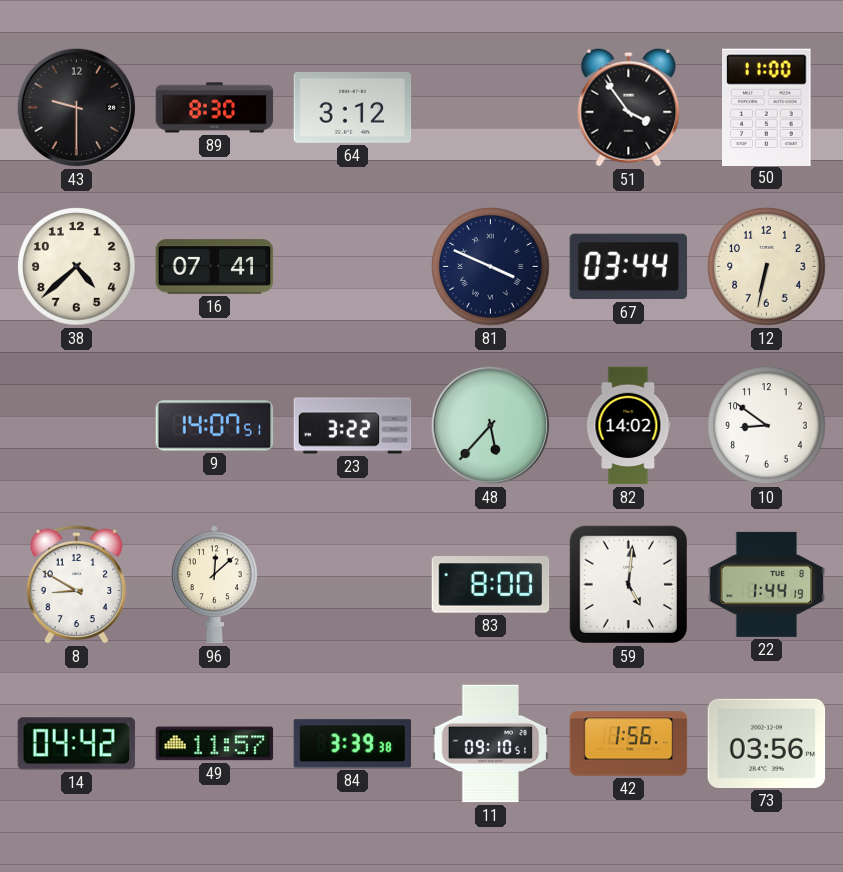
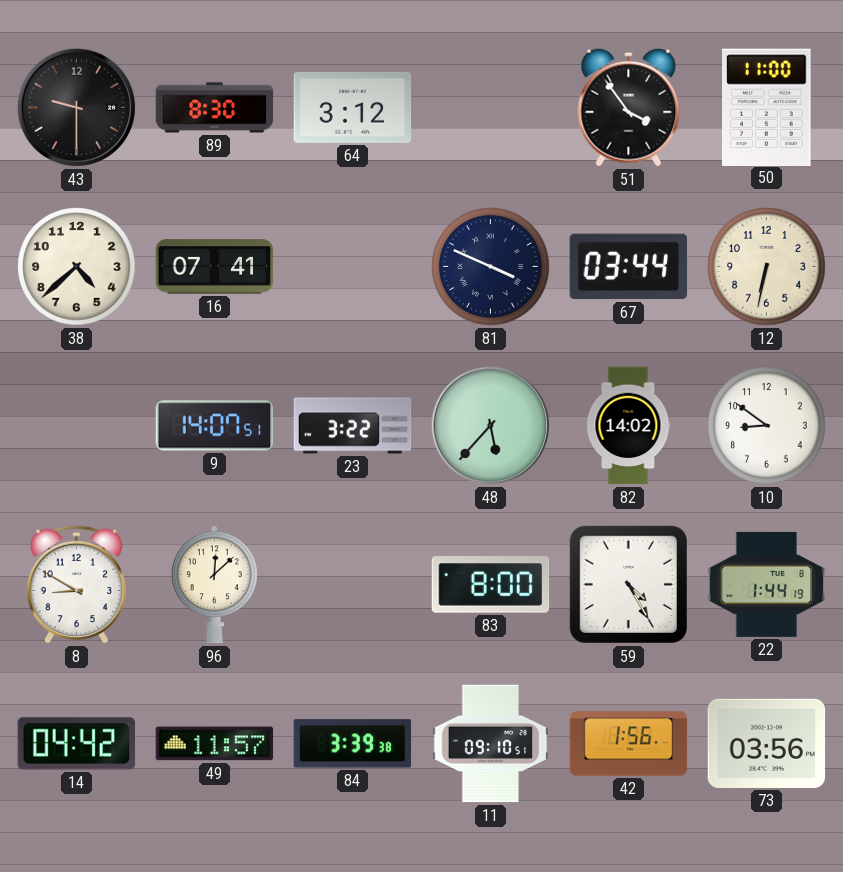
59: 5:01 -> 4:25 (628, 584)
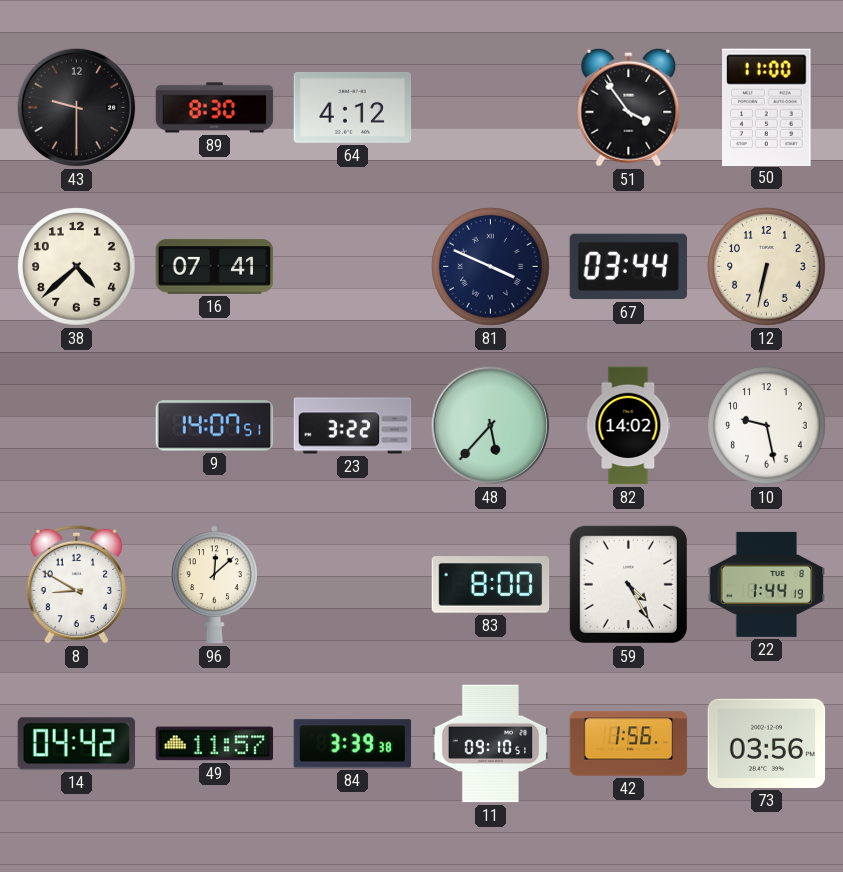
64: 3:12 -> 4:12 (353, 107)
10: 8:51 -> 9:28 (767, 426)
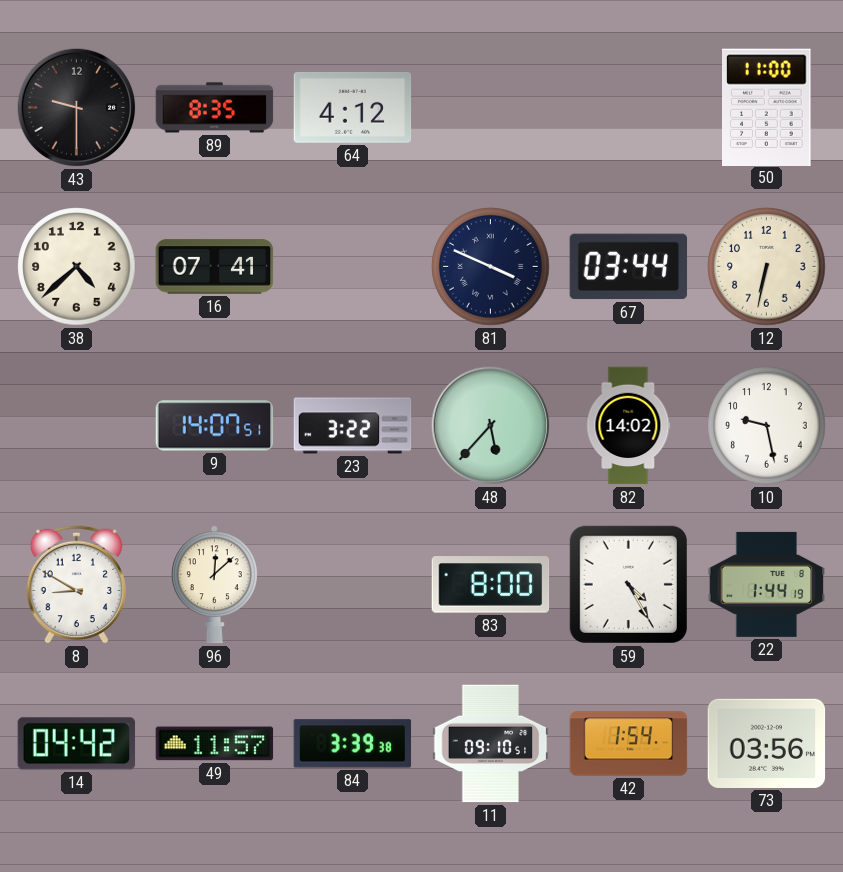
89: 8:30 -> 8:35 (215, 108)
51: 3:54 -> none (629, 107)
42: 1:56 -> 1:54 (629, 744)
